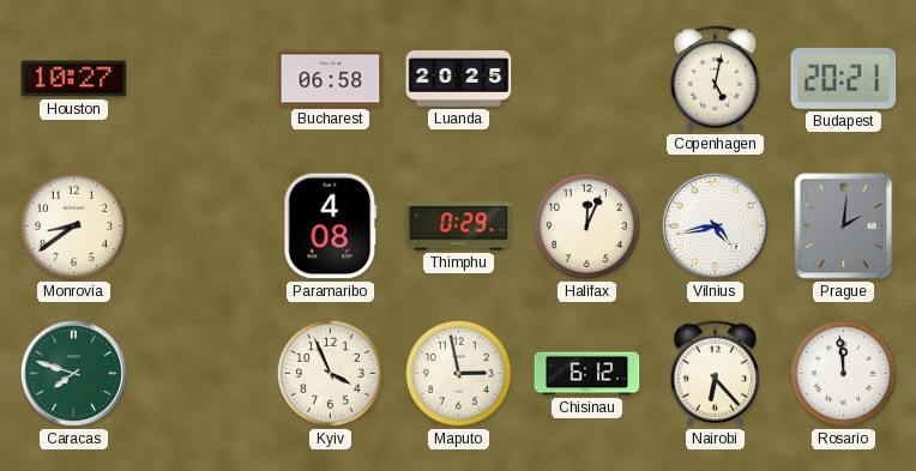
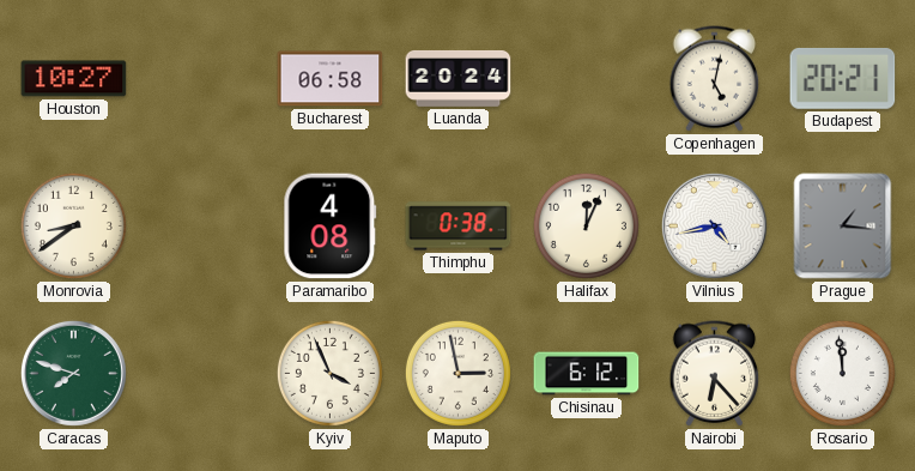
Luanda: 20:25 -> 20:24 (459, 78)
Thimphu: 0:29 -> 0:38 (459, 227)
Prague: 2:01 -> 1:16 (843, 227)
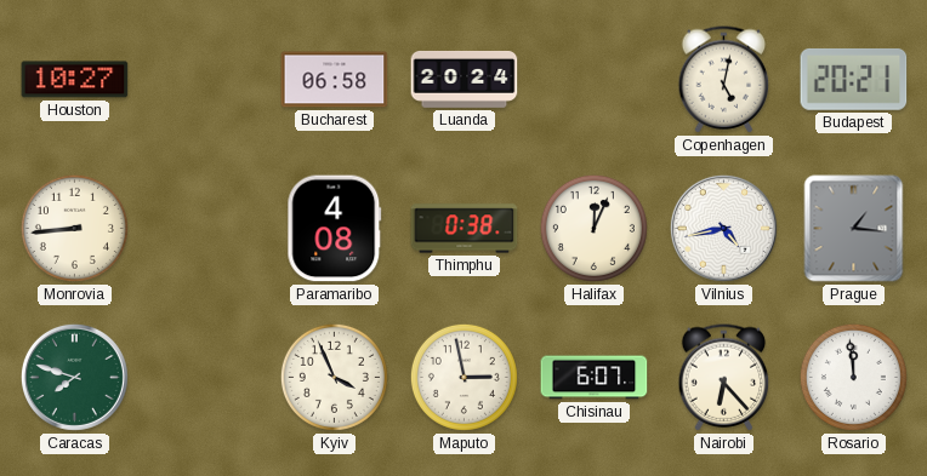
Monrovia: 8:39 -> 8:44 (74, 228)
Chisinau: 6:12 -> 6:07 (595, 378)
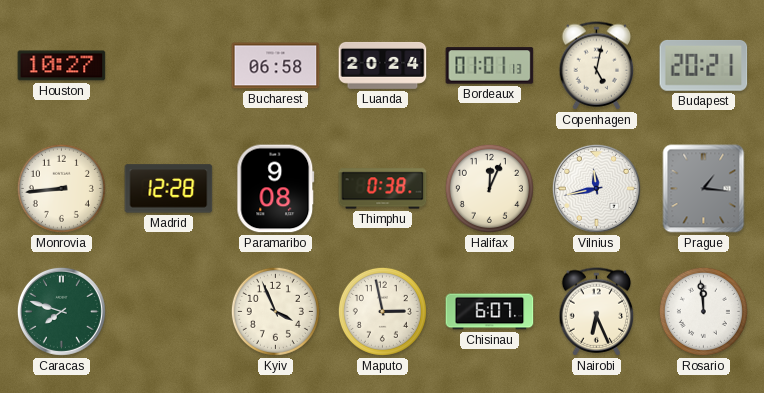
Bordeaux: none -> 01:01 (490, 66)
Madrid: none -> 12:28 (169, 189)
Paramaribo: 4:08 -> 9:08 (276, 189)
Vilnius: 4:43 -> 11:43 (596, 188)
Nairobi: 6:23 -> 6:26 (597, 312)
